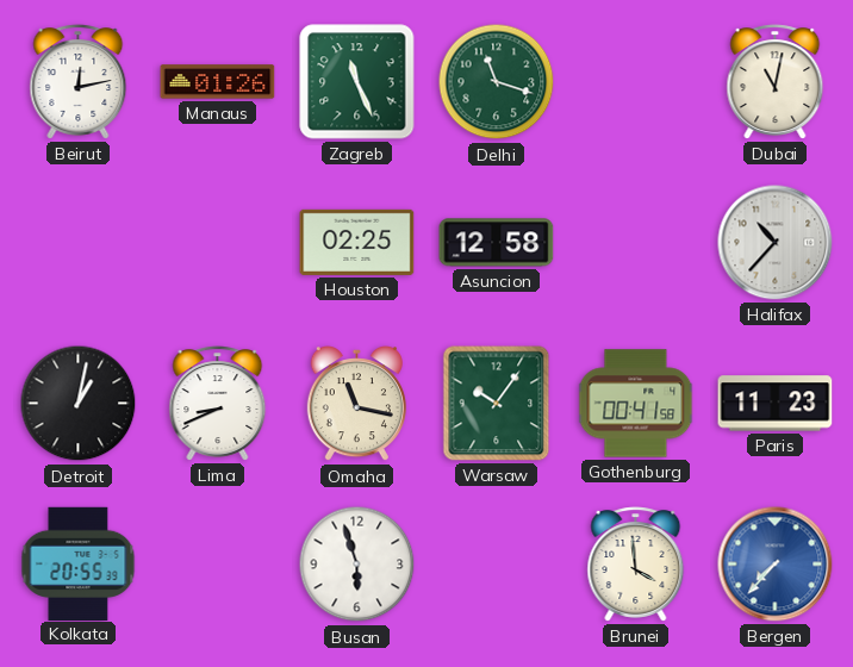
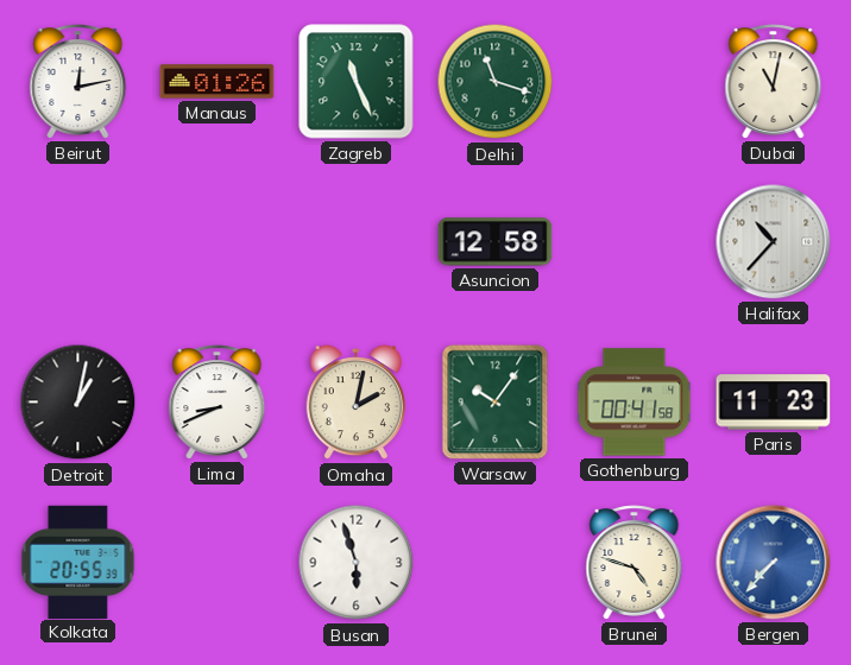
Houston: 02:25 -> none (357, 242)
Omaha: 11:17 -> 2:02 (355, 404)
Brunei: 3:59 -> 4:48 (635, 563)
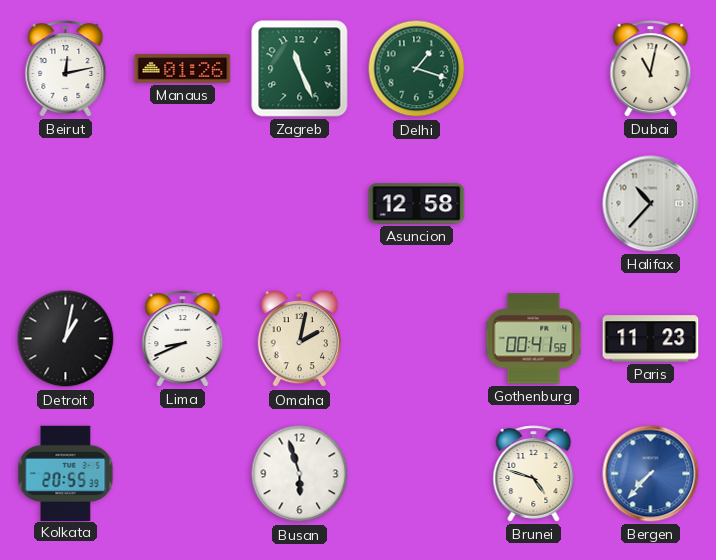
Delhi: 11:18 -> 1:18 (417, 69)
Warsaw: 10:06 -> none (496, 403)
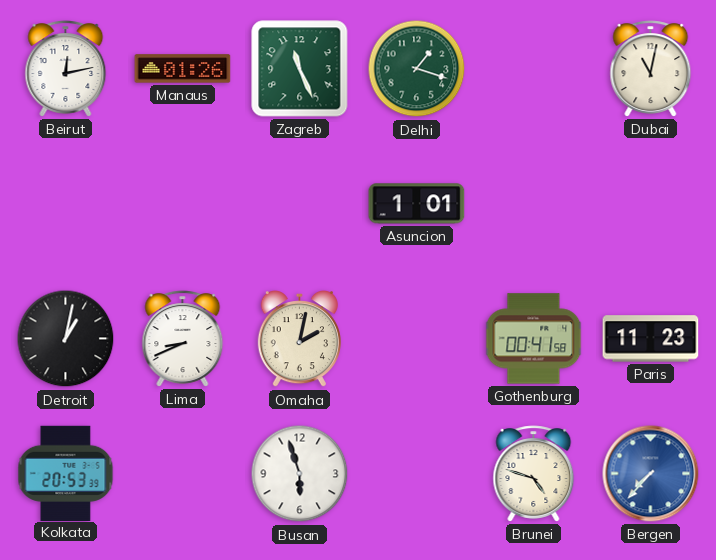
Asuncion: 12:58 -> 1:01 (417, 204)
Halifax: 10:37 -> none (651, 204)
Kolkata: 20:55 -> 20:53 (66, 473)
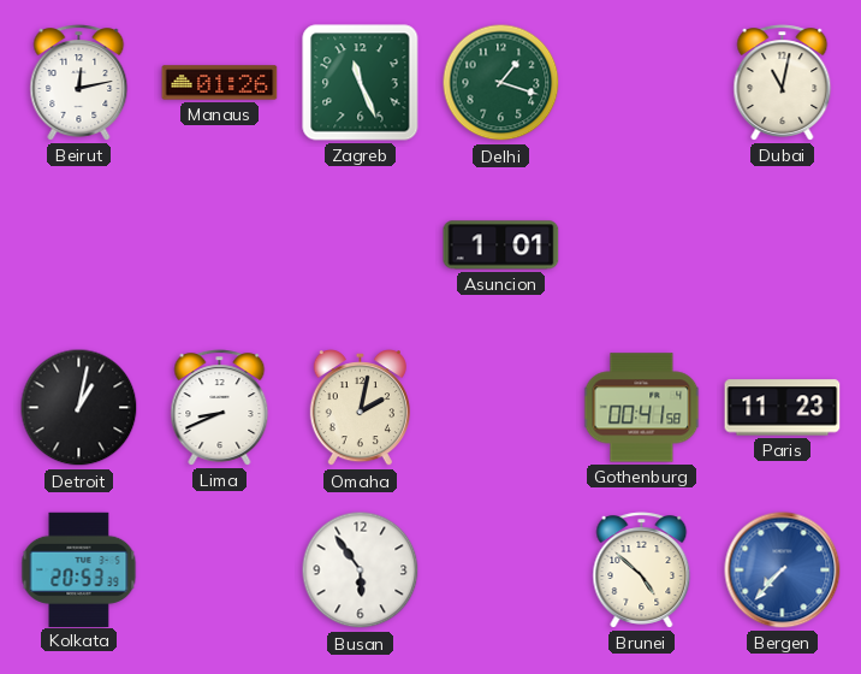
Busan: 5:57 -> 5:54 (361, 570)
Brunei: 4:48 -> 4:52 (642, 570)
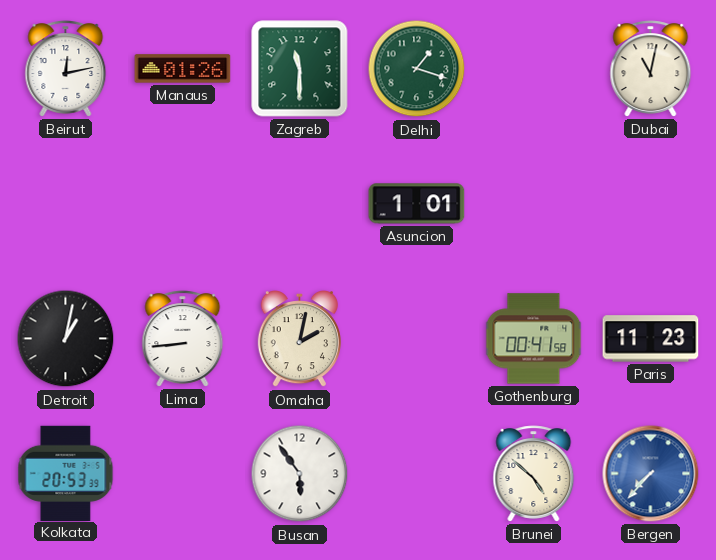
Zagreb: 11:26 -> 11:30 (300, 69)
Lima: 8:41 -> 8:44 (183, 339)
